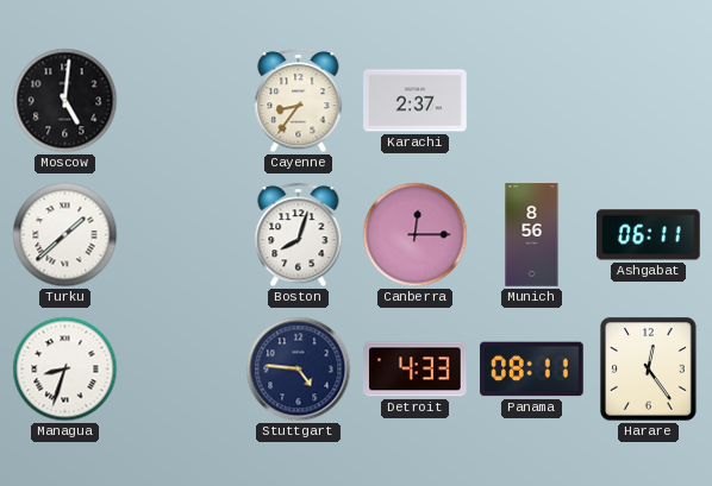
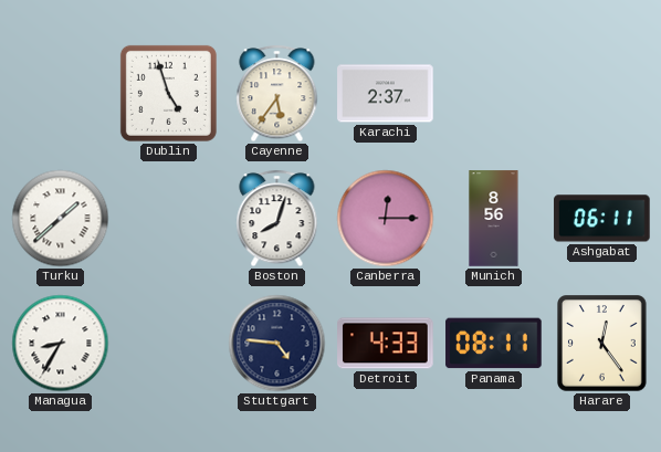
Moscow: 5:01 -> none (65, 101)
Dublin: none -> 4:57 (168, 93)
Cayenne: 8:36 -> 5:36 (277, 94)
Managua: 8:33 -> 8:35 (61, 344)
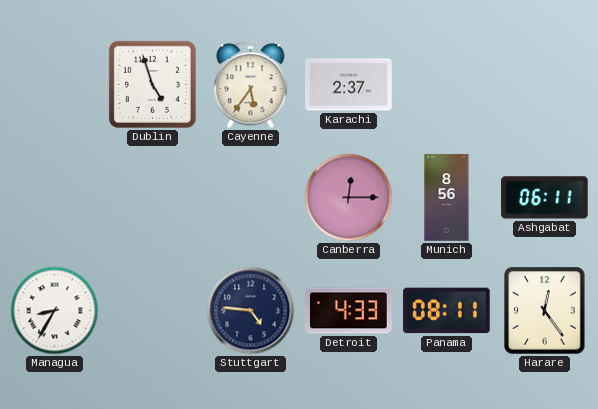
Turku: 1:38 -> none (61, 219)
Boston: 8:03 -> none (277, 219)
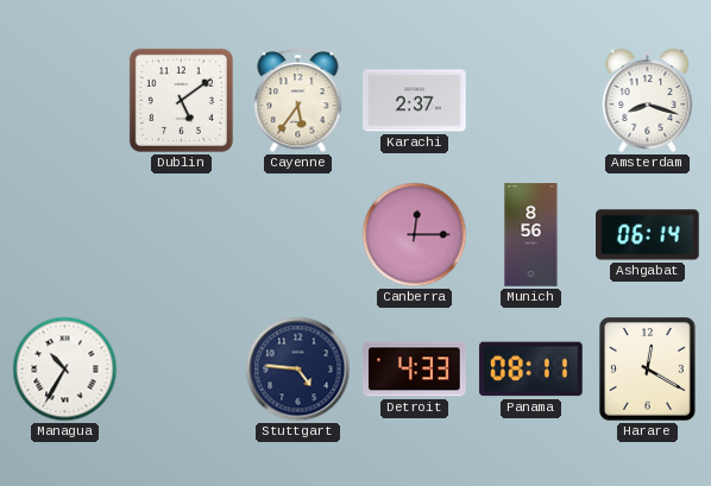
Dublin: 4:57 -> 5:09 (181, 100)
Amsterdam: none -> 8:18 (648, 100)
Ashgabat: 06:11 -> 06:14 (648, 235)
Managua: 8:35 -> 10:35 (65, 370)
Harare: 12:24 -> 12:20 (648, 370)
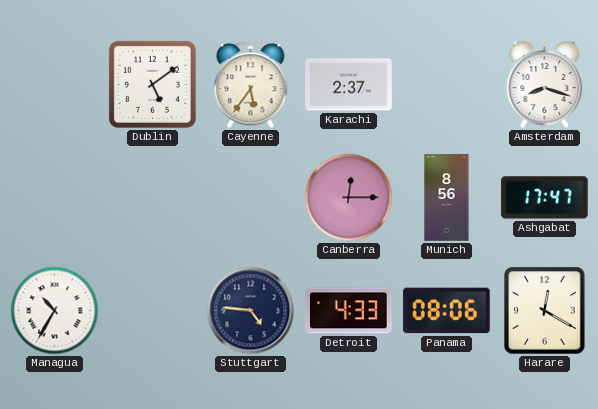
Ashgabat: 06:14 -> 17:47 (545, 198)
Panama: 08:11 -> 08:06 (447, 311)
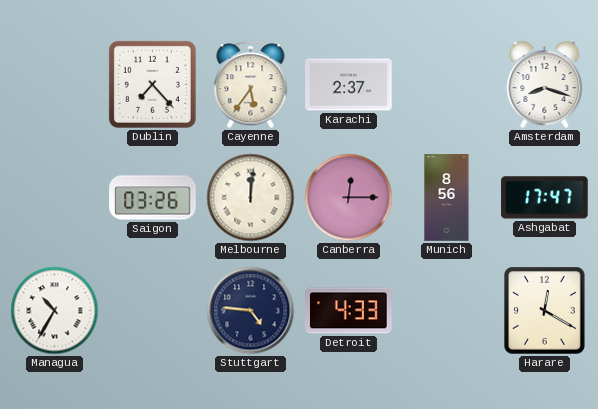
Dublin: 5:09 -> 7:23 (152, 84)
Saigon: none -> 03:26 (153, 198)
Melbourne: none -> 12:01 (251, 198)
Panama: 08:06 -> none (447, 311)
